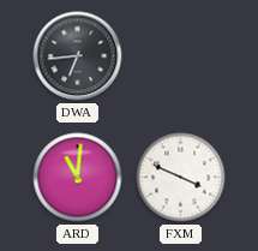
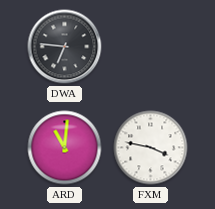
DWA: 6:44 -> 6:46 (65, 47)
FXM: 3:49 -> 3:47 (151, 148)
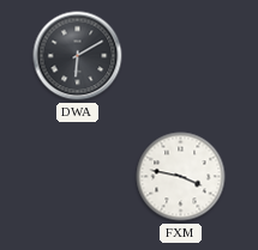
DWA: 6:46 -> 6:10 (78, 56)
ARD: 11:01 -> none (65, 148)
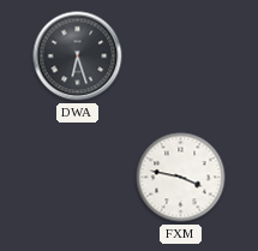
DWA: 6:10 -> 6:27 (78, 56)
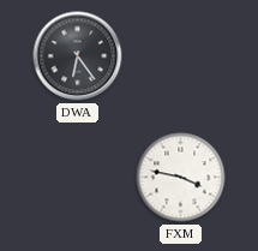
DWA: 6:27 -> 6:24 (78, 56)
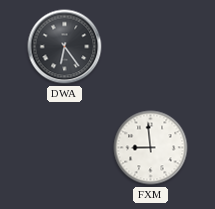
FXM: 3:47 -> 8:59 (151, 148)
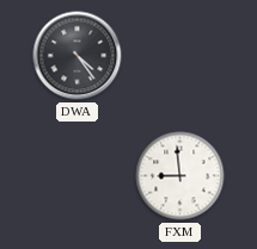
DWA: 6:24 -> 4:24 (78, 56)
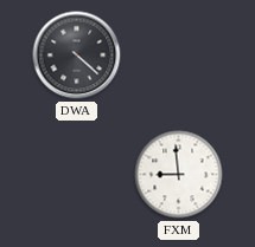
DWA: 4:24 -> 4:22 (77, 56)
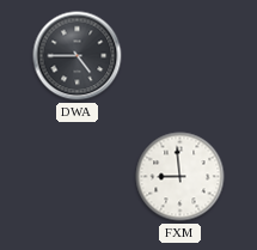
DWA: 4:22 -> 4:45 (78, 56)
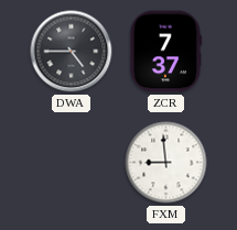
ZCR: none -> 7:37 (165, 52)
